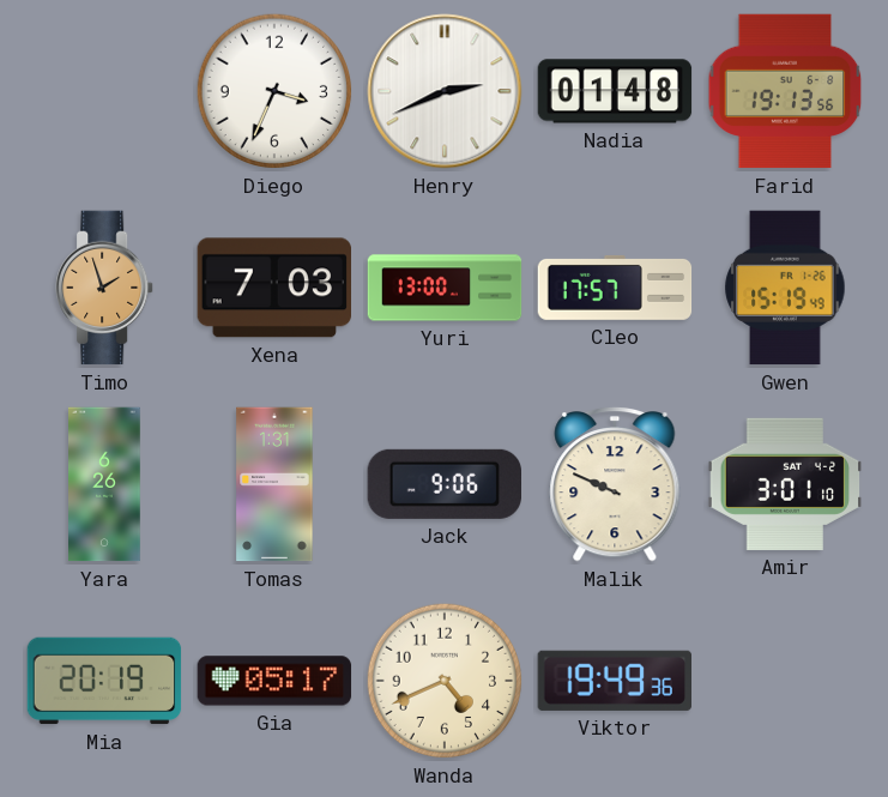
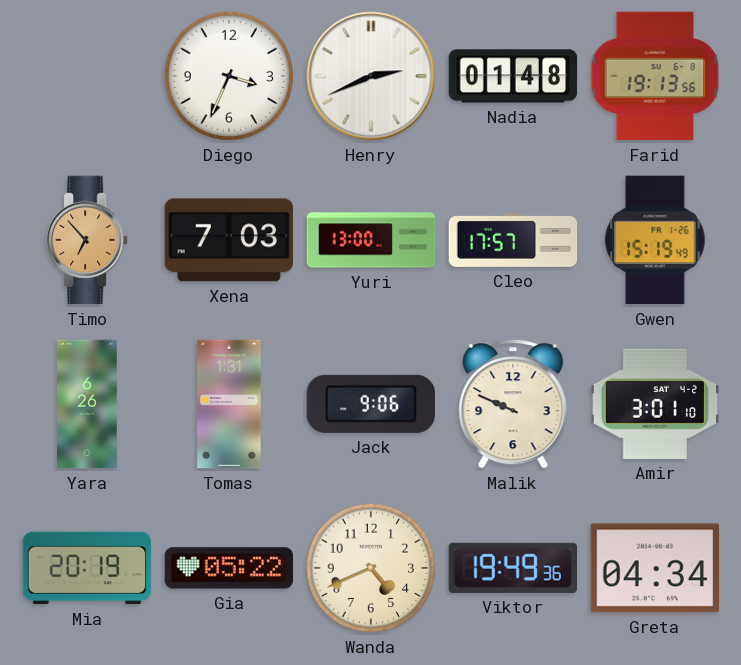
Timo: 1:57 -> 6:53 (87, 240)
Gia: 05:17 -> 05:22 (229, 568)
Greta: none -> 04:34 (655, 568)
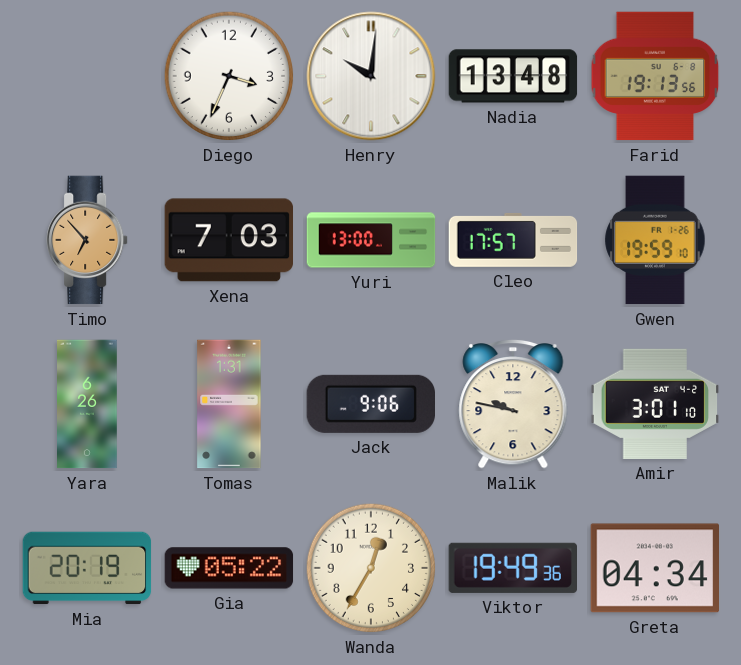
Henry: 2:41 -> 10:01 (371, 76)
Nadia: 01:48 -> 13:48 (513, 76)
Gwen: 15:19 -> 19:59 (655, 240)
Malik: 9:49 -> 9:47 (513, 404)
Wanda: 4:41 -> 12:35 (371, 568)
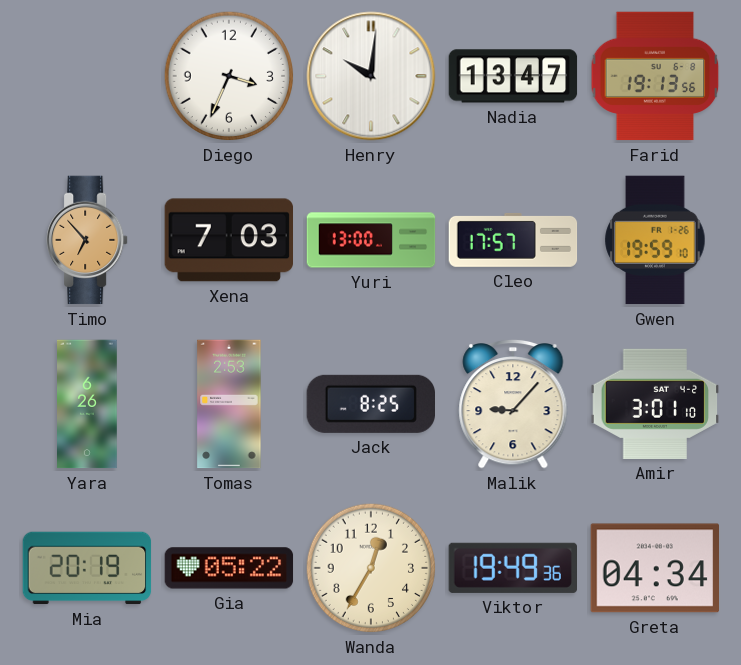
Nadia: 13:48 -> 13:47 (513, 76)
Tomas: 1:31 -> 2:53 (229, 404)
Jack: 9:06 -> 8:25 (370, 404)
Malik: 9:47 -> 9:07 (513, 404)
